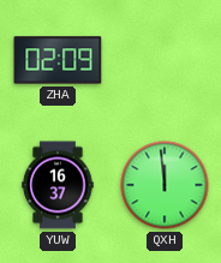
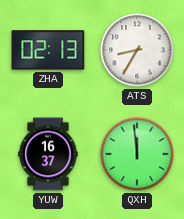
ZHA: 02:09 -> 02:13 (48, 50)
ATS: none -> 8:35 (137, 50)
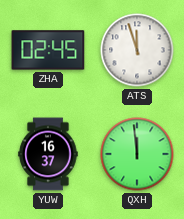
ZHA: 02:13 -> 02:45 (48, 50)
ATS: 8:35 -> 11:57 (137, 50)
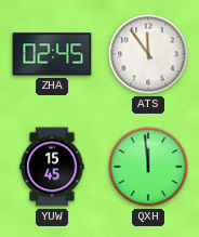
ATS: 11:57 -> 11:54 (148, 54)
YUW: 16:37 -> 15:45 (52, 167)
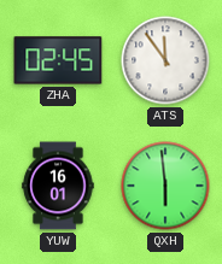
YUW: 15:45 -> 16:01 (58, 186)
QXH: 11:59 -> 5:59 (165, 186)
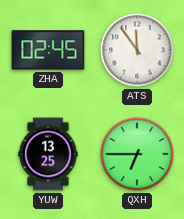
YUW: 16:01 -> 13:25 (48, 154)
QXH: 5:59 -> 6:45 (137, 154)
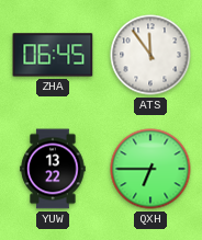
ZHA: 02:45 -> 06:45 (53, 55)
YUW: 13:25 -> 13:22 (53, 169)
